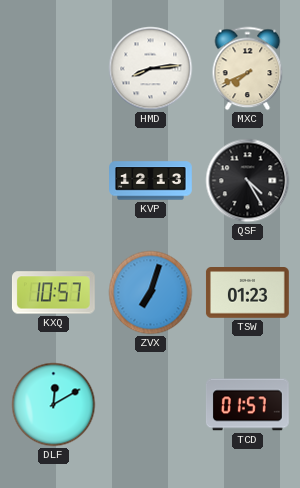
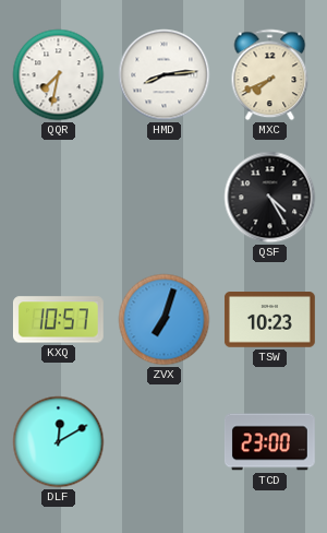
QQR: none -> 7:32 (59, 75)
KVP: 12:13 -> none (151, 181)
TSW: 01:23 -> 10:23 (269, 320)
TCD: 01:57 -> 23:00 (269, 442)
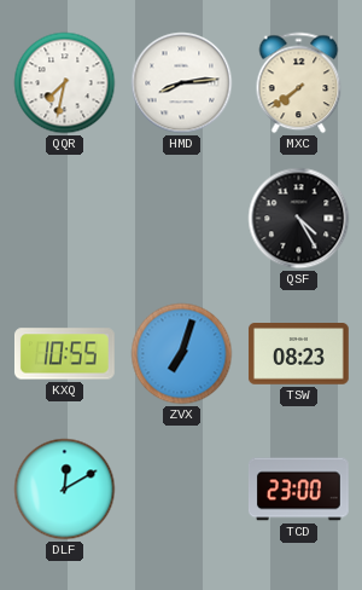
MXC: 7:41 -> 7:39 (299, 83)
KXQ: 10:57 -> 10:55 (64, 354)
TSW: 10:23 -> 08:23 (298, 354)
